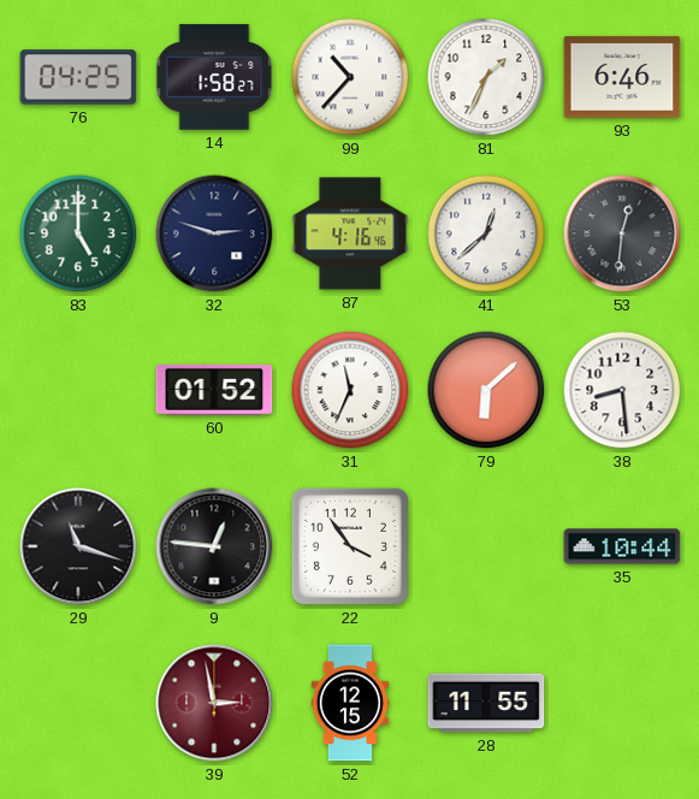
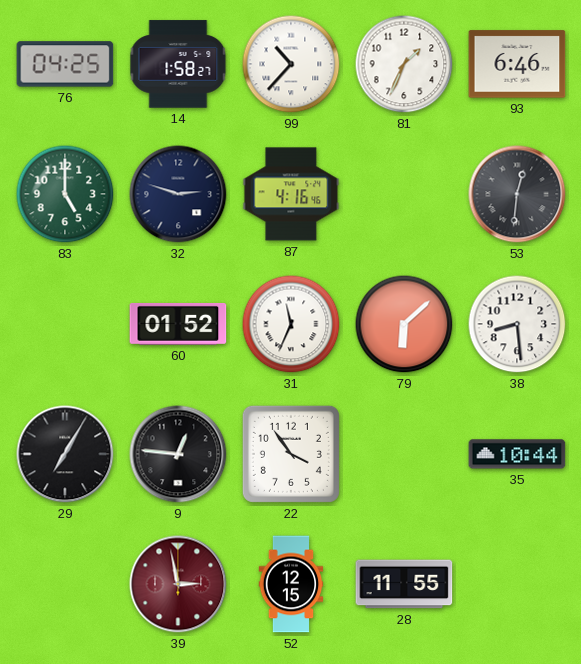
41: 12:38 -> none (486, 233)
29: 11:18 -> 7:05 (65, 454)
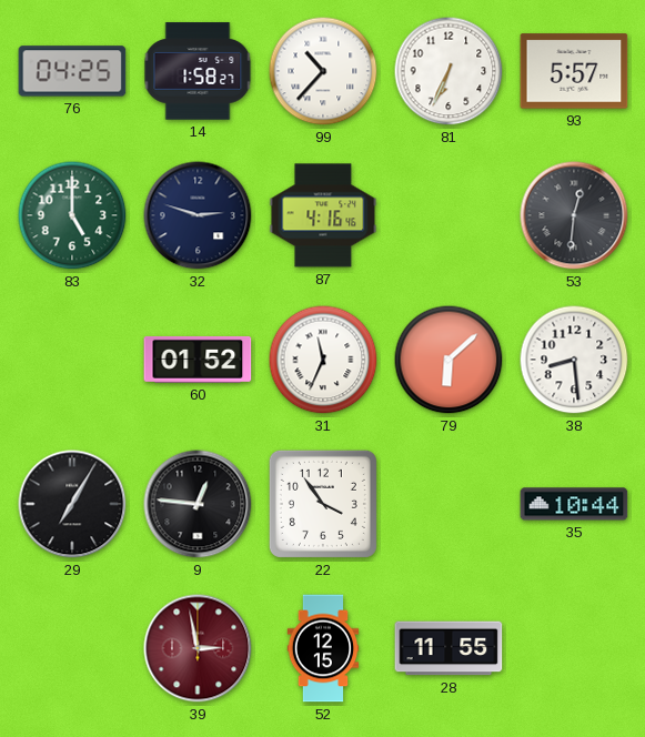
81: 1:34 -> 6:34 (449, 71)
93: 6:46 -> 5:57 (574, 71)
